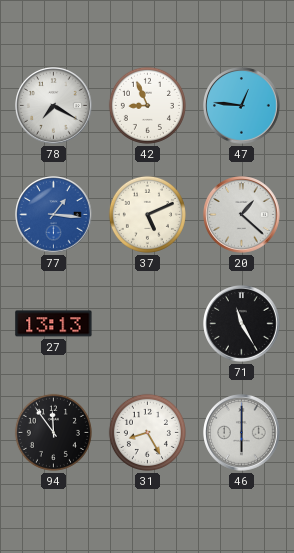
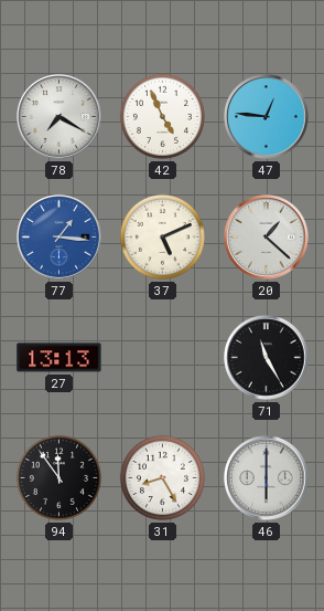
42: 8:56 -> 4:56 (162, 116)
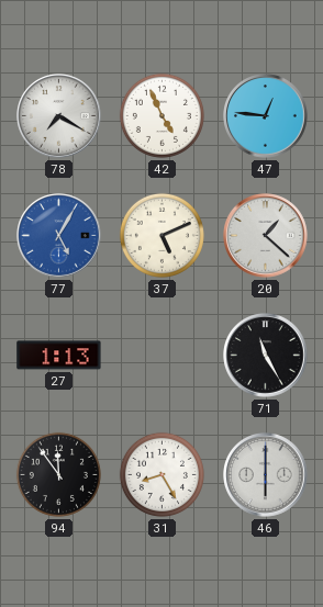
77: 1:16 -> 5:05 (59, 236)
27: 13:13 -> 1:13 (59, 356)
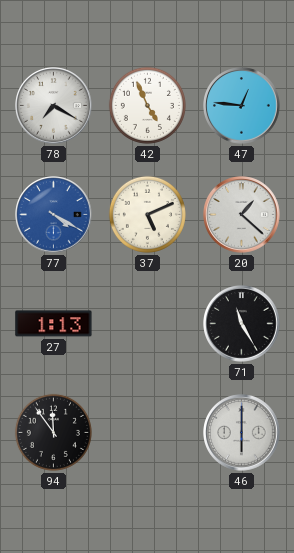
77: 5:05 -> 4:20 (54, 215)
31: 8:25 -> none (161, 474)
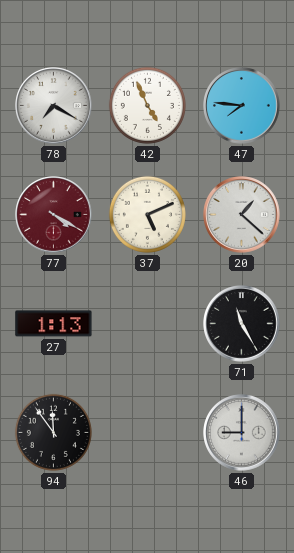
47: 12:46 -> 7:46 (242, 106)
77 dial: blue -> burgundy (54, 215)
46: 6:00 -> 9:00 (242, 433)
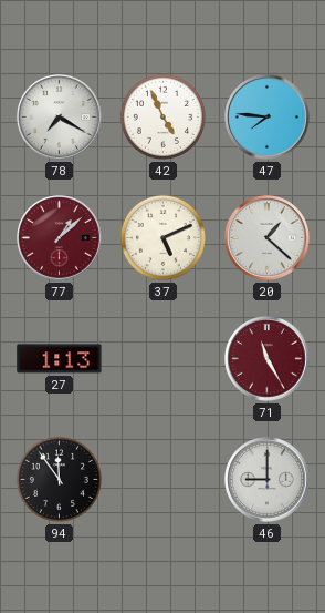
77: 4:20 -> 1:08 (60, 238)
71 dial: black -> burgundy (268, 359)
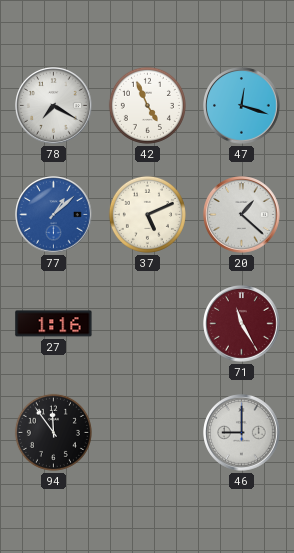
47: 7:46 -> 12:18 (242, 106)
77 dial: burgundy -> blue (54, 215)
27: 1:13 -> 1:16 (54, 324)
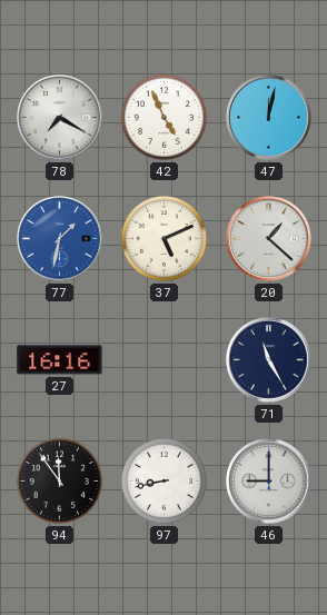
47: 12:18 -> 12:02 (269, 118)
77: 1:08 -> 1:32 (60, 239)
27: 1:16 -> 16:16 (60, 360)
71 dial: burgundy -> navy (269, 360)
97: none -> 8:43 (163, 480)
